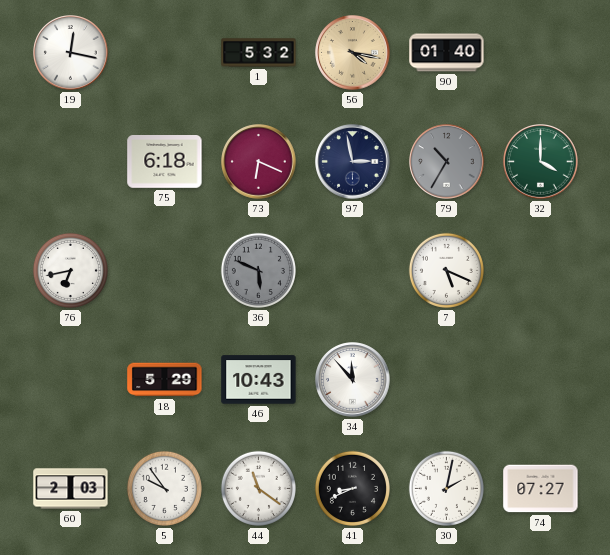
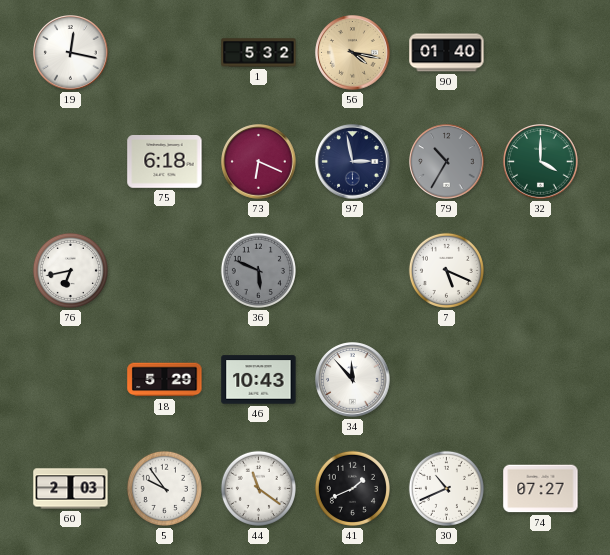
41: 8:41 -> 1:41 (352, 488)
30: 2:02 -> 10:41 (446, 488)
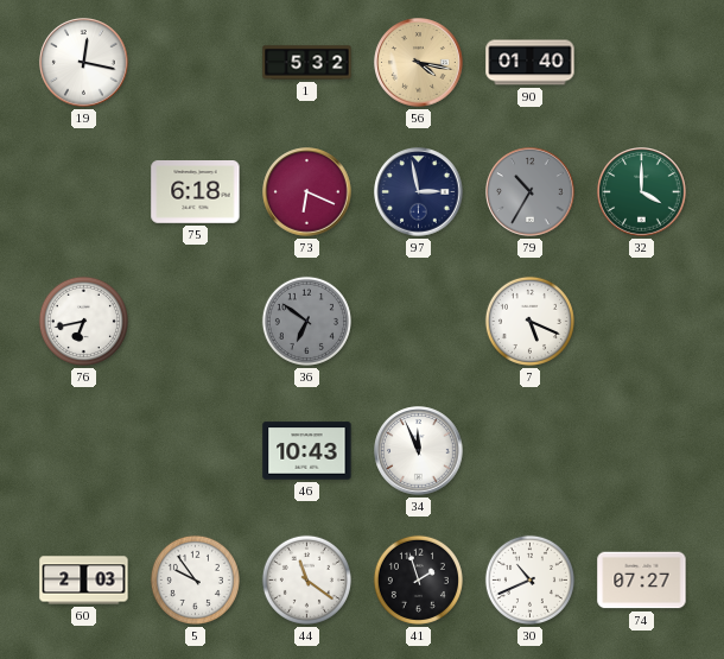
36: 5:49 -> 6:51 (306, 321)
18: 5:29 -> none (165, 380)
34: 11:53 -> 11:56 (419, 451)
41: 1:41 -> 1:57 (418, 579)
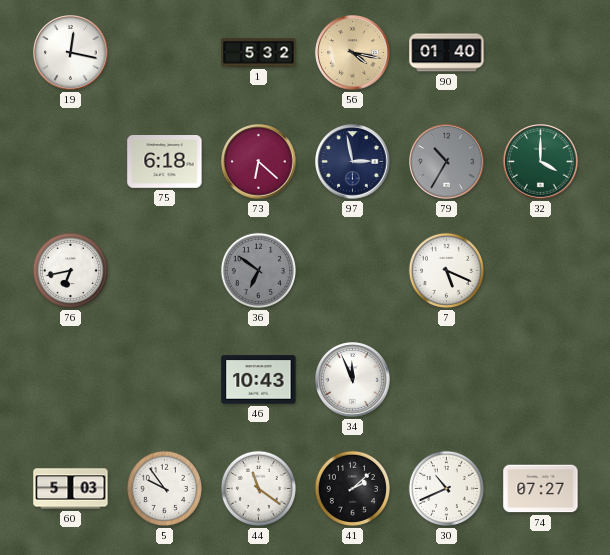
73: 6:19 -> 6:22 (259, 162)
60: 2:03 -> 5:03 (71, 489)
41: 1:57 -> 2:08 (352, 488)
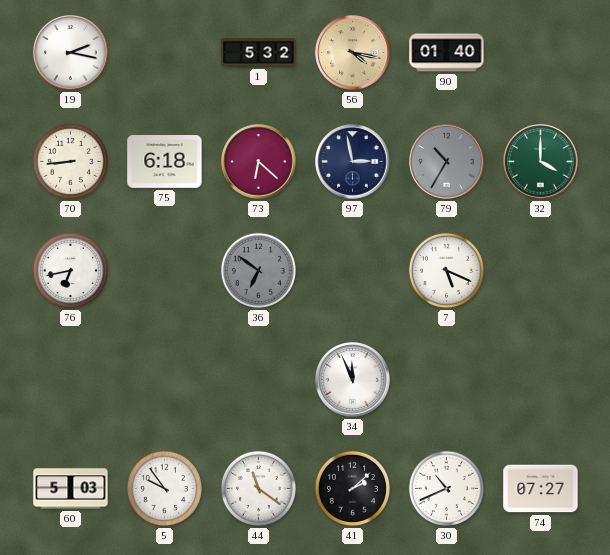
19: 12:17 -> 2:17 (71, 53)
70: none -> 8:44 (70, 161)
46: 10:43 -> none (259, 380)
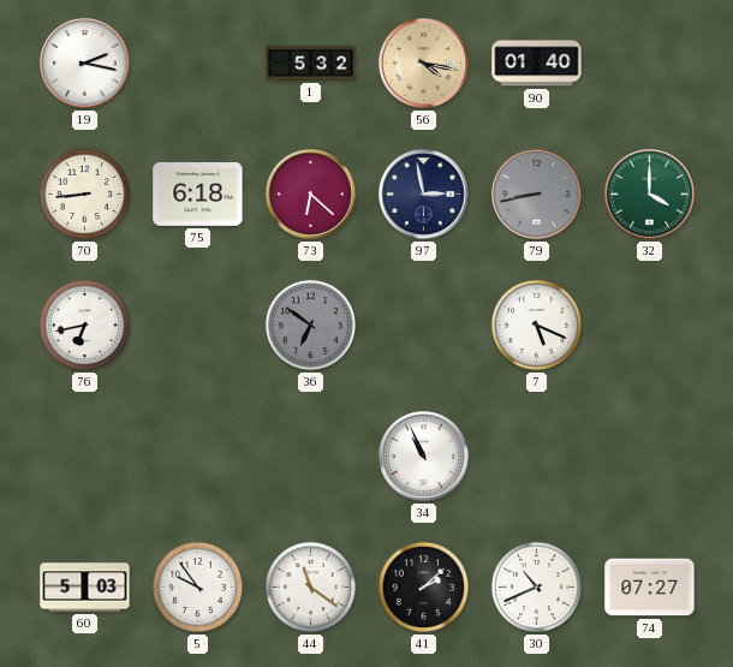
79: 10:35 -> 8:43 (537, 195)
34: 11:56 -> 10:56 (424, 457)
